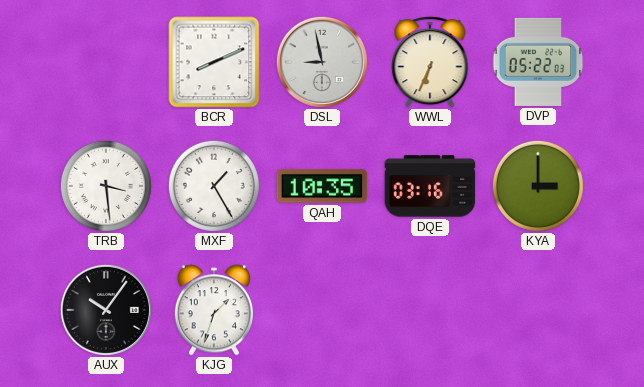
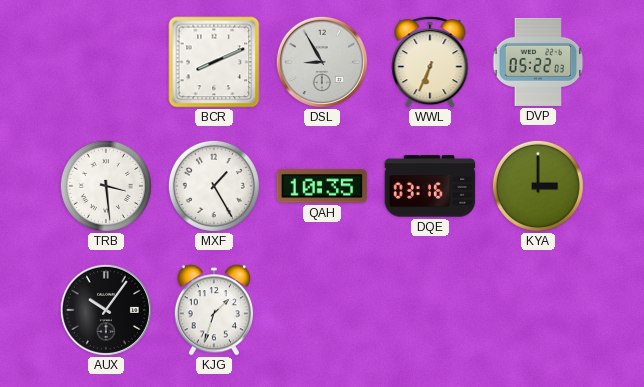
DSL: 8:58 -> 8:55 (322, 62)
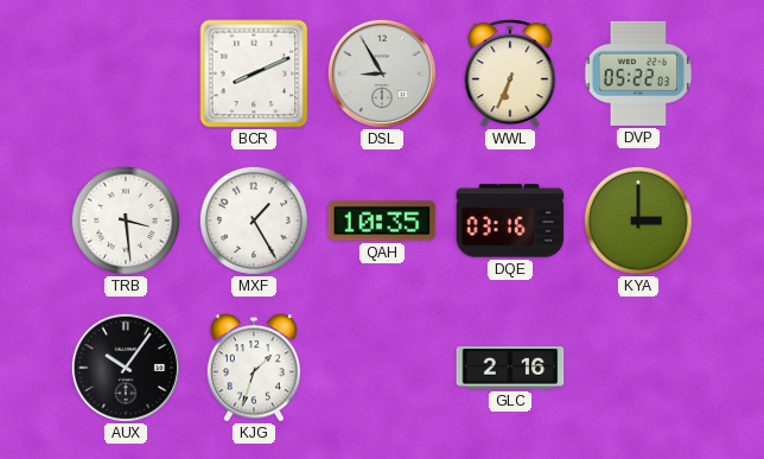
GLC: none -> 2:16 (510, 368)
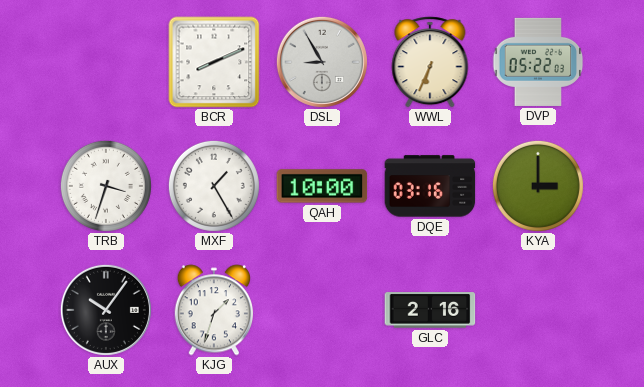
TRB: 3:29 -> 3:33 (106, 186)
QAH: 10:35 -> 10:00 (322, 186)
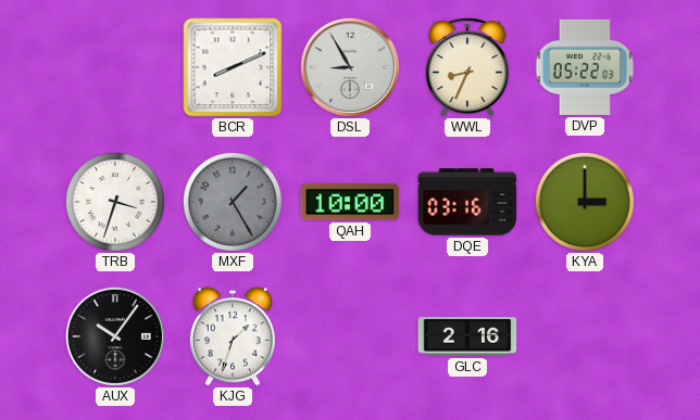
WWL: 6:34 -> 8:34 (467, 67)
MXF dial: white -> grey (233, 202)
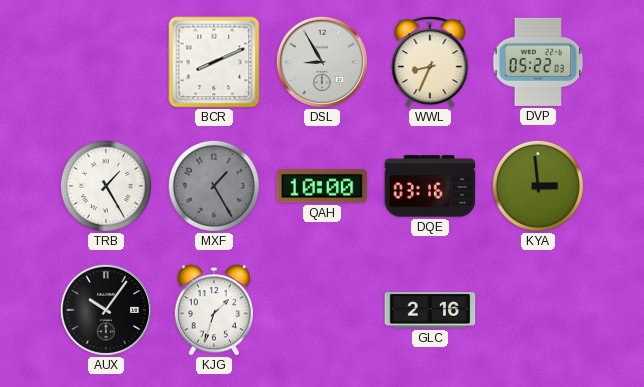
TRB: 3:33 -> 1:25 (106, 186)
KYA: 3:00 -> 2:59 (538, 186)
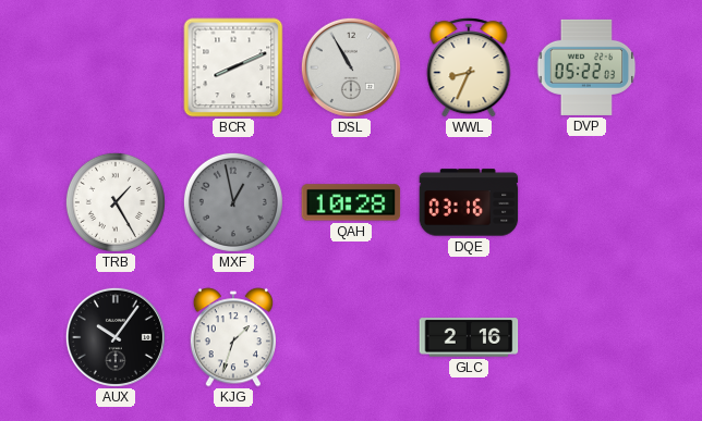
DSL: 8:55 -> 10:55 (351, 67)
MXF: 1:25 -> 12:58 (233, 202)
QAH: 10:00 -> 10:28 (351, 202)
KYA: 2:59 -> none (538, 186)
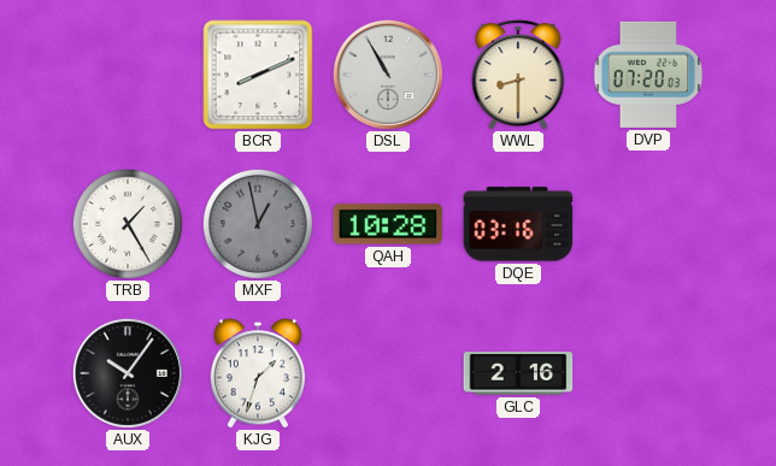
WWL: 8:34 -> 8:30 (518, 75)
DVP: 05:22 -> 07:20 (648, 75)
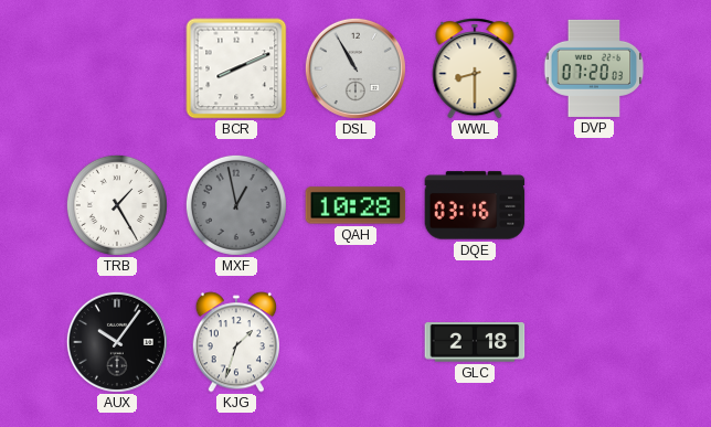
GLC: 2:16 -> 2:18 (475, 342)
